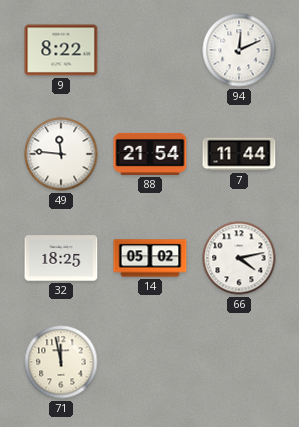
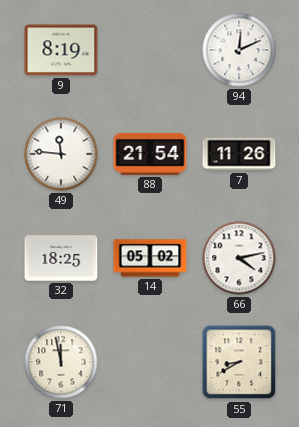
9: 8:22 -> 8:19 (61, 50)
7: 11:44 -> 11:26 (239, 154)
55: none -> 8:40 (239, 362)
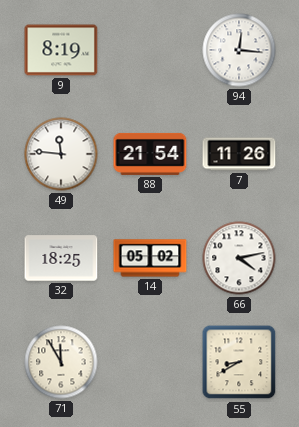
94: 12:11 -> 12:16 (239, 50)
71: 11:58 -> 11:55 (61, 362)
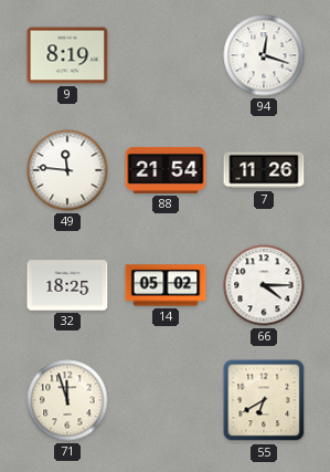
94: 12:16 -> 12:18 (264, 55)
66: 4:13 -> 4:15 (264, 285)
71: 11:55 -> 11:57 (67, 400)
55: 8:40 -> 6:40 (264, 400)
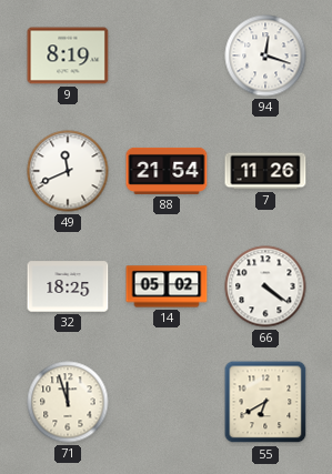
49: 11:46 -> 11:41 (68, 171)
66: 4:15 -> 4:21 (265, 286)
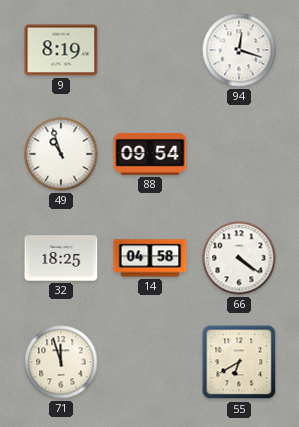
49: 11:41 -> 10:57 (61, 154)
88: 21:54 -> 09:54 (150, 154)
7: 11:26 -> none (265, 171)
14: 05:02 -> 04:58 (150, 258)
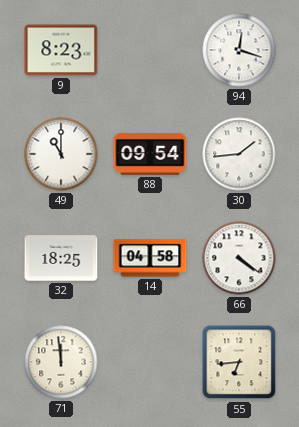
9: 8:19 -> 8:23 (61, 50)
49: 10:57 -> 11:00 (61, 154)
30: none -> 1:44 (239, 154)
71: 11:57 -> 11:59 (61, 362)
55: 6:40 -> 6:44 (239, 362)
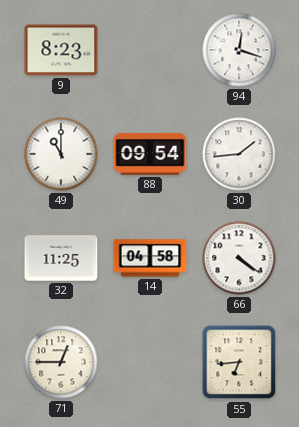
32: 18:25 -> 11:25 (61, 258)
71: 11:59 -> 12:45 (61, 362)
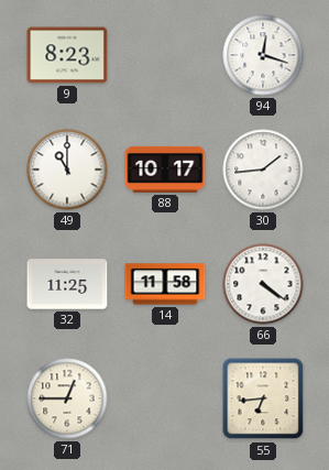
88: 09:54 -> 10:17 (165, 170)
14: 04:58 -> 11:58 (165, 284)
